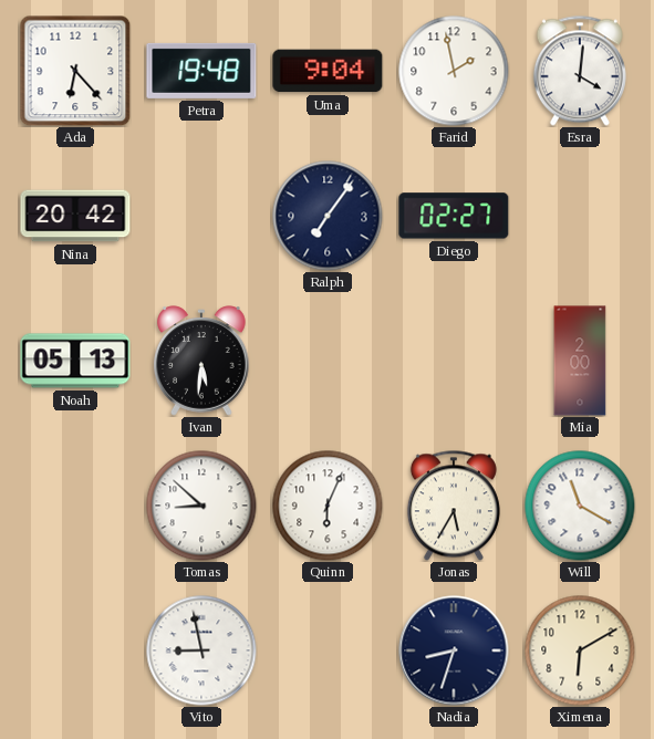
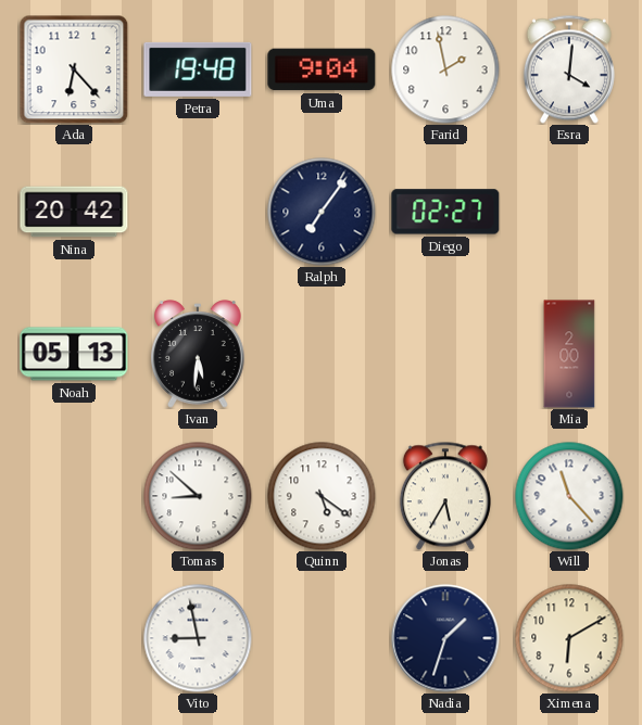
Quinn: 6:04 -> 5:21 (322, 496)
Will: 11:20 -> 11:23 (569, 496)
Nadia: 8:33 -> 1:33 (445, 638)
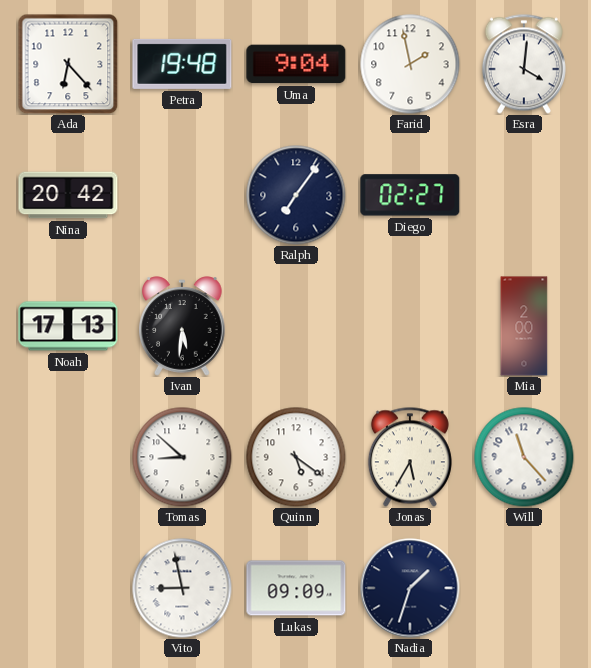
Noah: 05:13 -> 17:13 (68, 326)
Lukas: none -> 09:09 (296, 588)
Ximena: 6:10 -> none (569, 638)
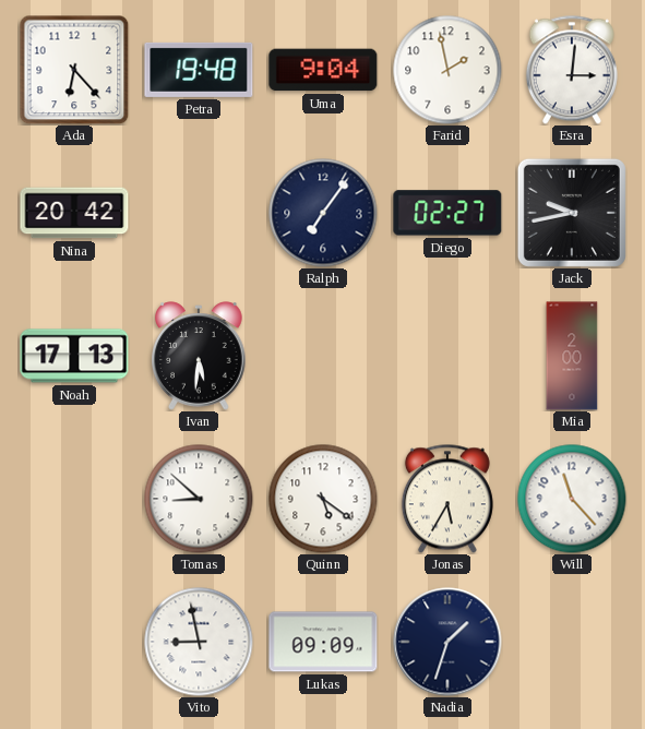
Esra: 4:01 -> 3:01 (572, 70)
Jack: none -> 9:43 (572, 213)
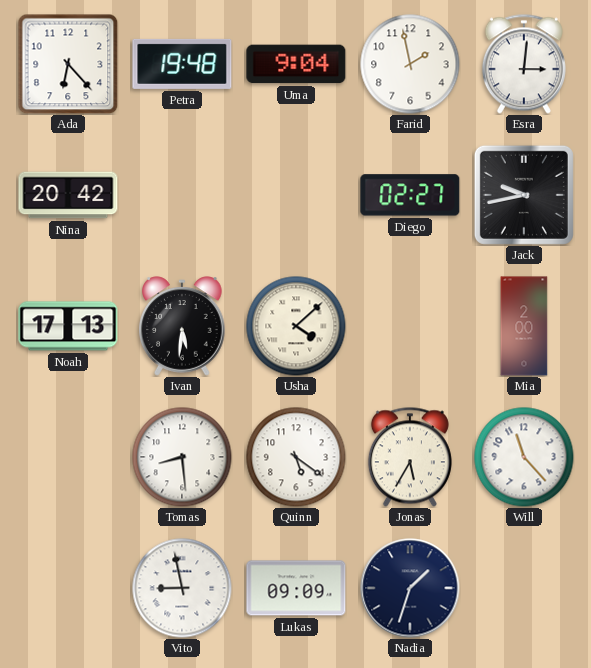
Ralph: 7:06 -> none (323, 213)
Usha: none -> 4:08 (296, 326)
Tomas: 8:52 -> 8:29 (182, 457)
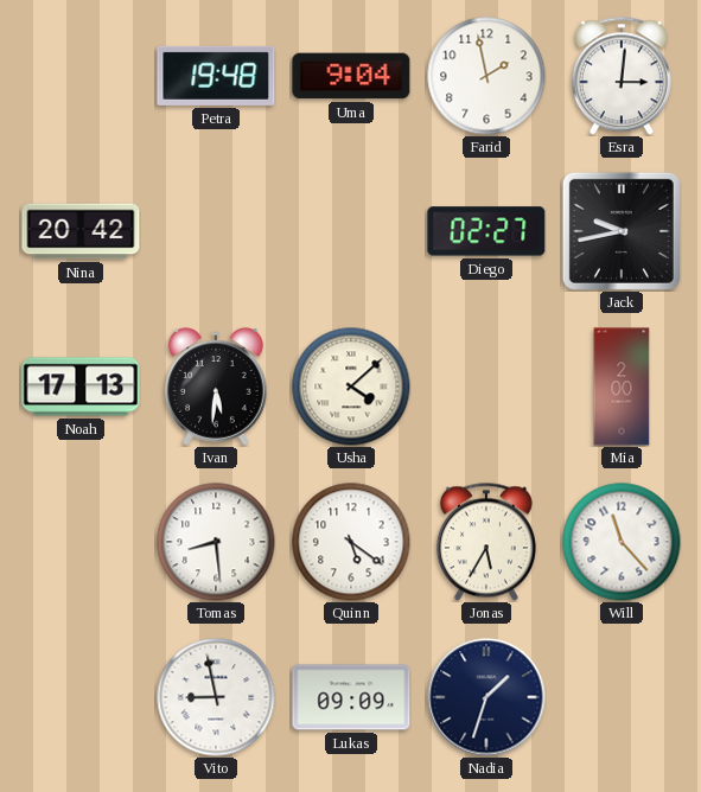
Ada: 6:23 -> none (68, 64)
